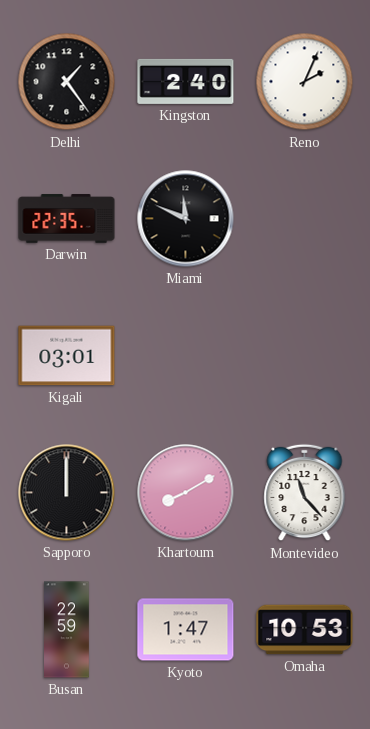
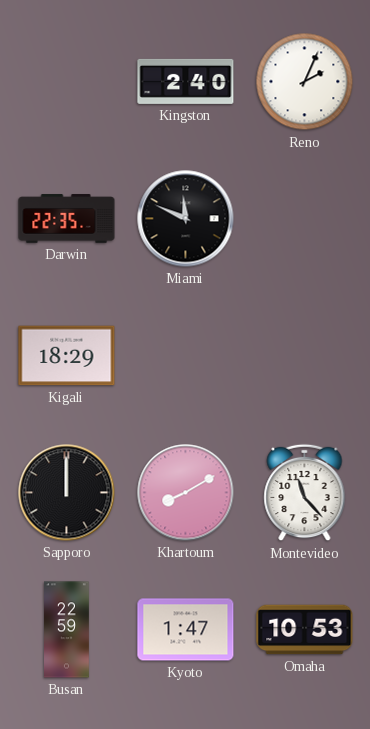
Delhi: 1:24 -> none (67, 82)
Kigali: 03:01 -> 18:29 (67, 356)
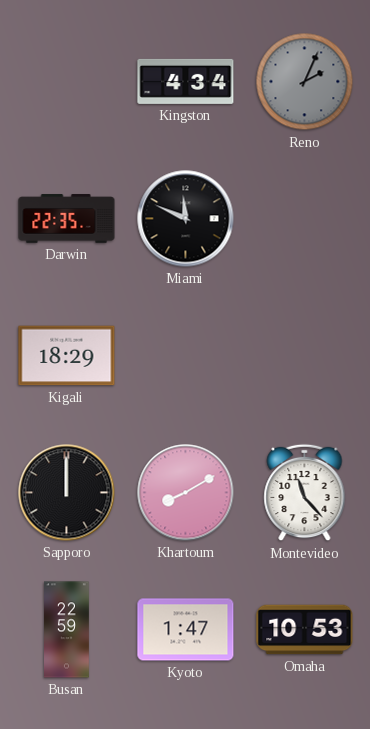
Kingston: 2:40 -> 4:34 (186, 81)
Reno dial: white -> grey (305, 82)
